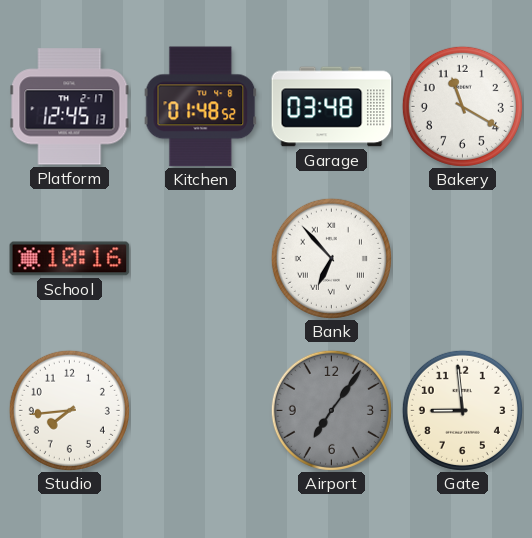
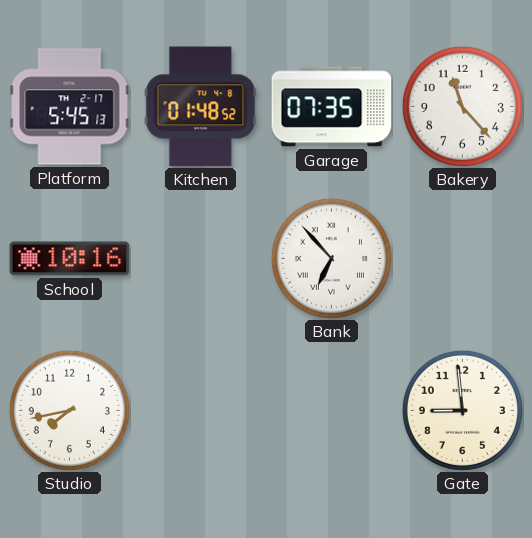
Platform: 12:45 -> 5:45 (70, 107)
Garage: 03:48 -> 07:35 (332, 107)
Bakery: 11:20 -> 11:23 (462, 106)
Studio: 7:44 -> 7:43 (69, 410)
Airport: 7:06 -> none (331, 410)
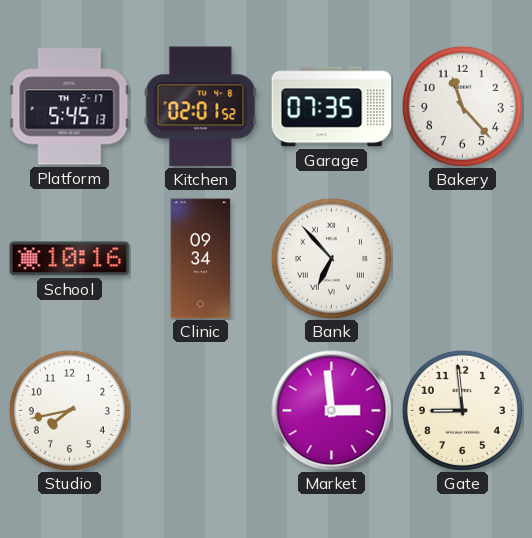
Kitchen: 01:48 -> 02:01 (201, 107)
Clinic: none -> 09:34 (201, 259)
Market: none -> 2:59 (332, 411)
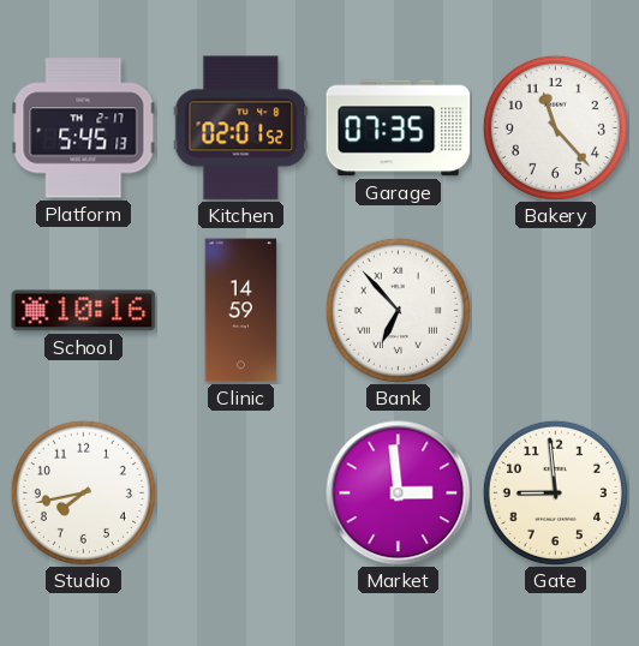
Clinic: 09:34 -> 14:59 (241, 311)
